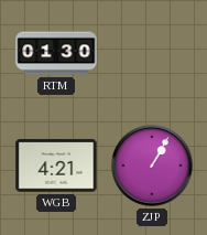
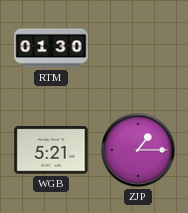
WGB: 4:21 -> 5:21 (51, 150)
ZJP: 1:05 -> 1:15 (138, 150)
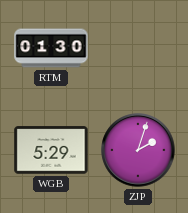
WGB: 5:21 -> 5:29 (51, 150)
ZJP: 1:15 -> 2:03 (138, 150)
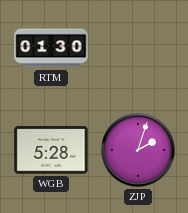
WGB: 5:29 -> 5:28 (51, 150)
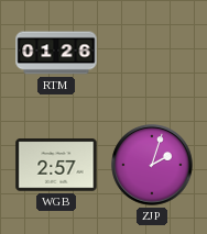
RTM: 01:30 -> 01:26 (56, 53)
WGB: 5:28 -> 2:57 (56, 165)
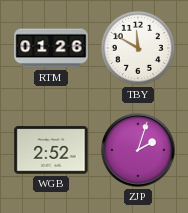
TBY: none -> 11:50 (138, 48)
WGB: 2:57 -> 2:52 (51, 150)
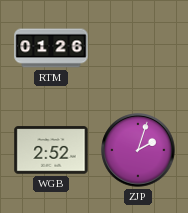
TBY: 11:50 -> none (138, 48)
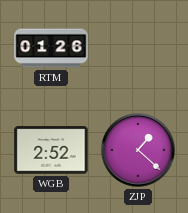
ZJP: 2:03 -> 1:22 (138, 150)
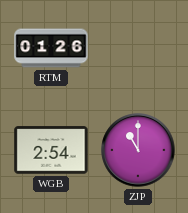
WGB: 2:52 -> 2:54 (51, 150)
ZJP: 1:22 -> 11:00 (138, 150)
